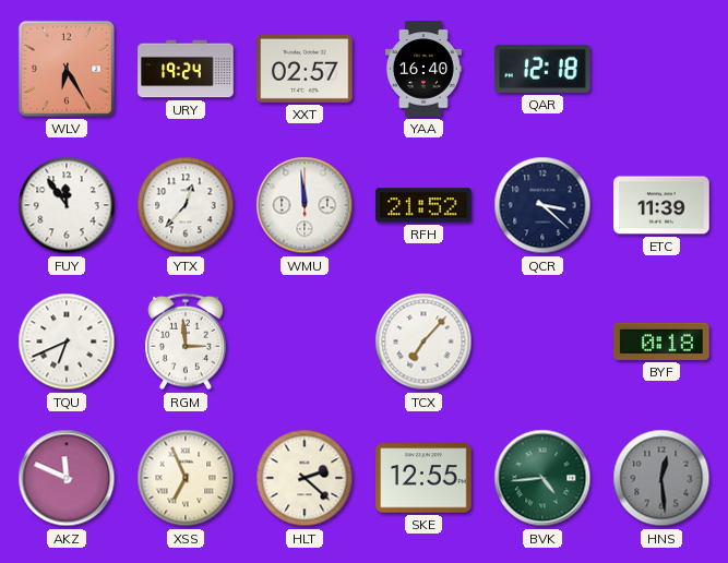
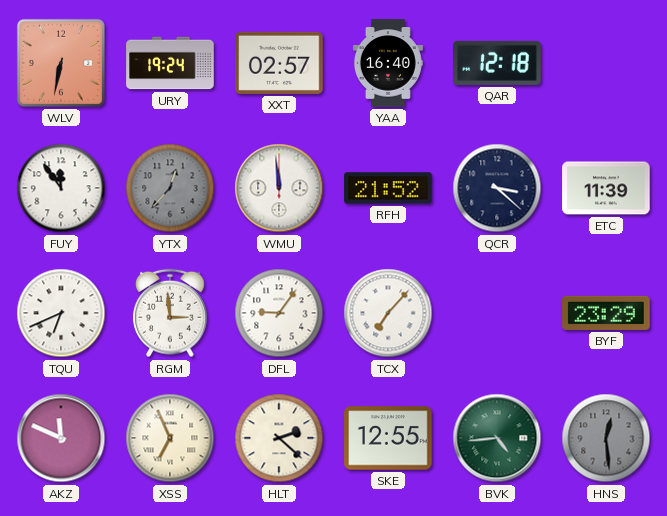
WLV: 6:25 -> 6:32 (61, 63)
YTX dial: white -> grey (170, 188)
DFL: none -> 9:06 (279, 313)
BYF: 0:18 -> 23:29 (606, 313)
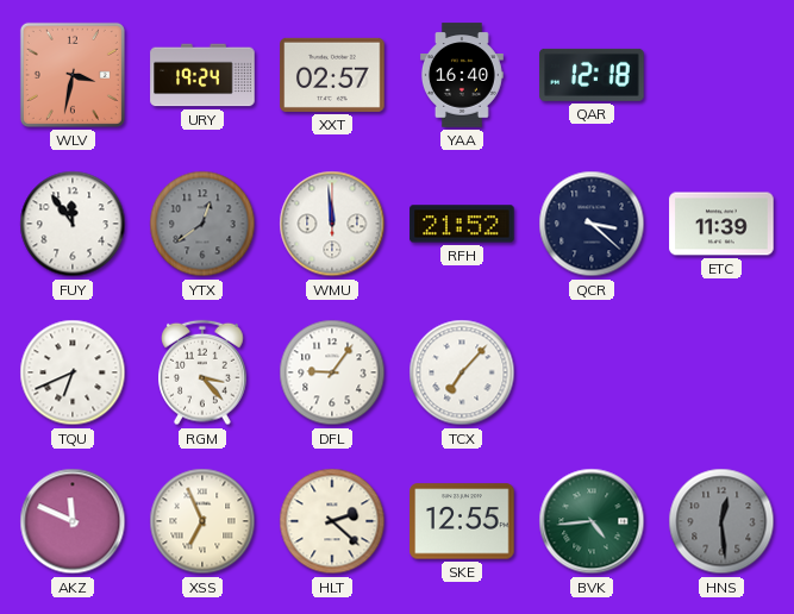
WLV: 6:32 -> 3:32 (73, 75)
YTX: 12:37 -> 12:39 (202, 224)
RGM: 2:59 -> 3:23 (204, 372)
BYF: 23:29 -> none (606, 313)
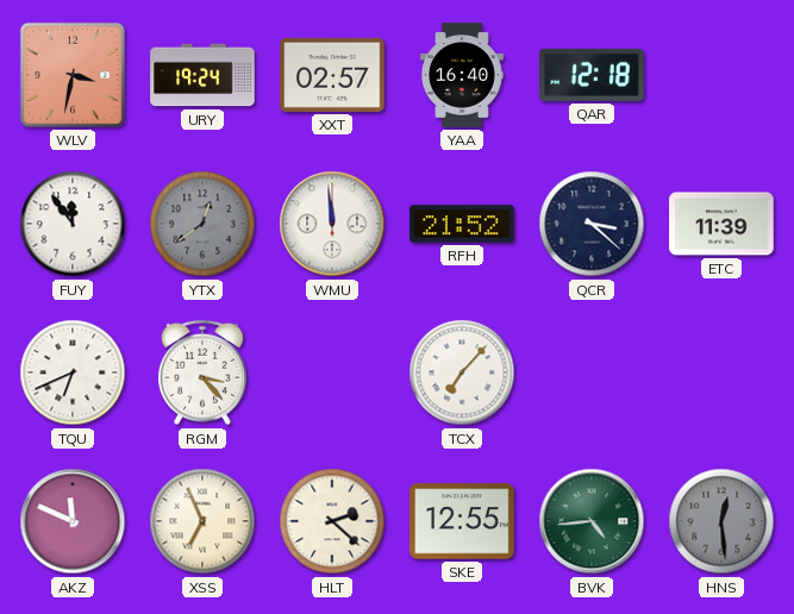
DFL: 9:06 -> none (332, 372)
